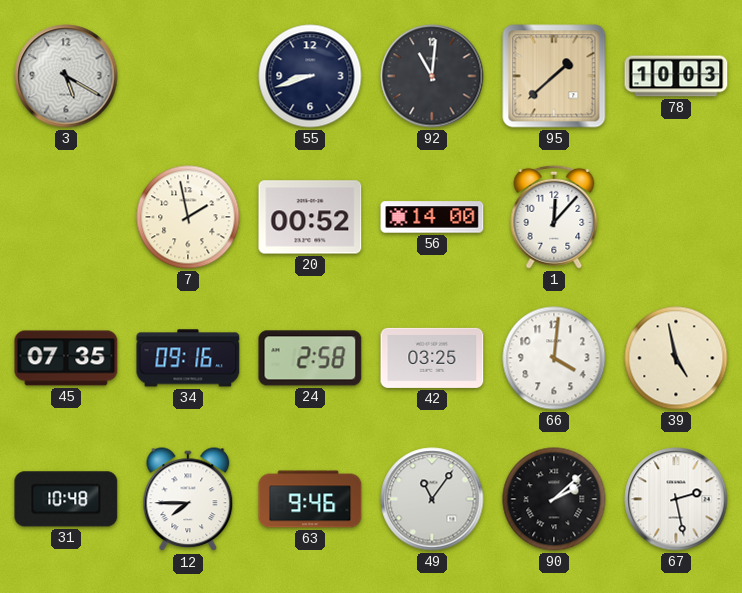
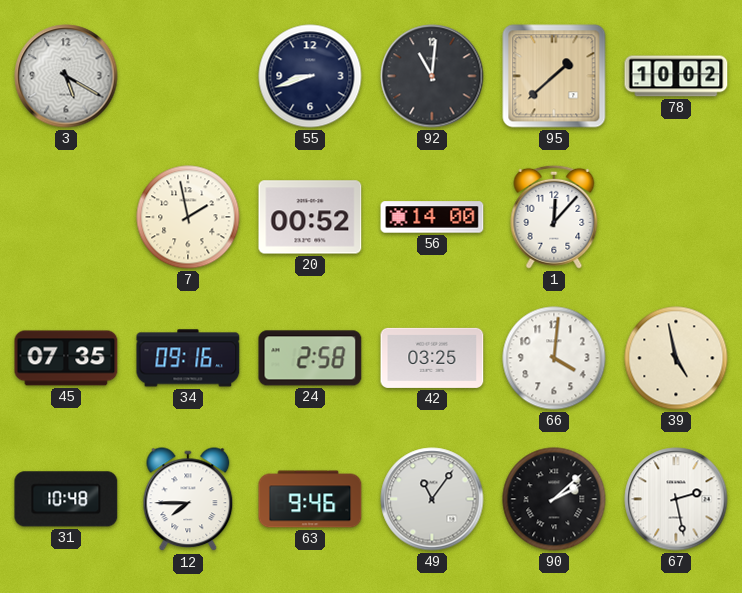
78: 10:03 -> 10:02 (676, 76)
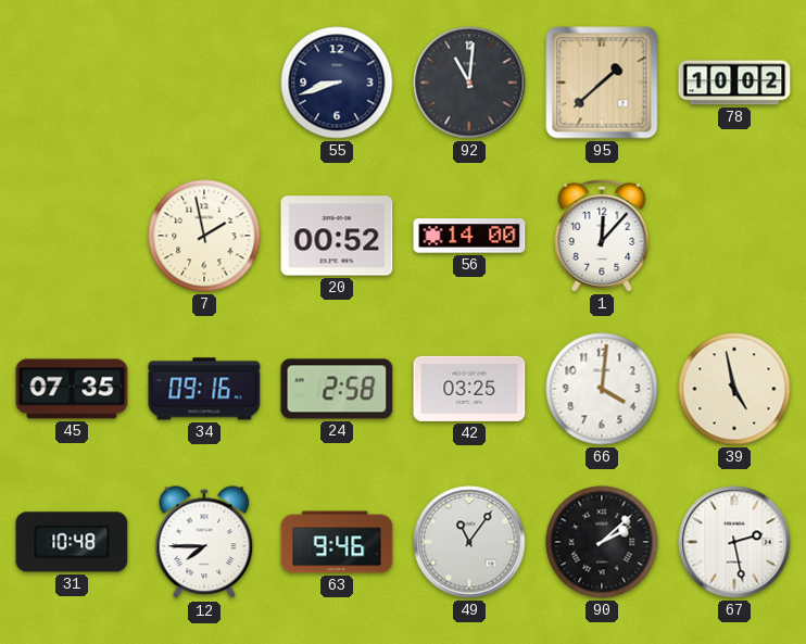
3: 5:20 -> none (66, 76)
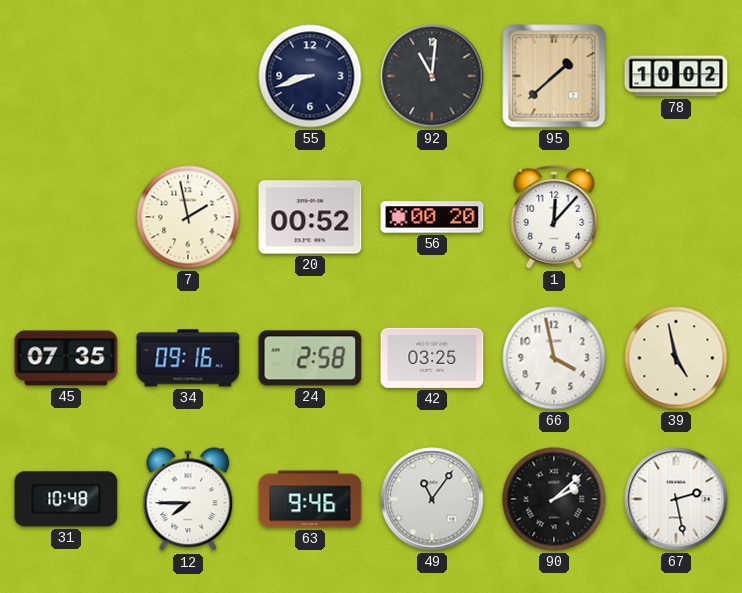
56: 14:00 -> 00:20 (432, 217)
66: 4:01 -> 3:58 (554, 358)
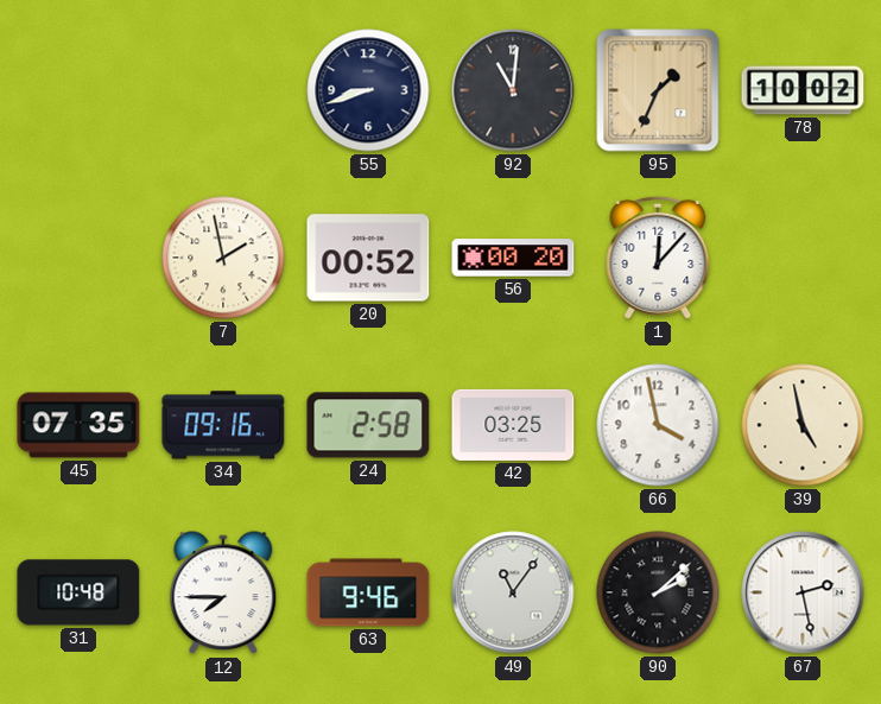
95: 1:38 -> 1:34 (658, 90)
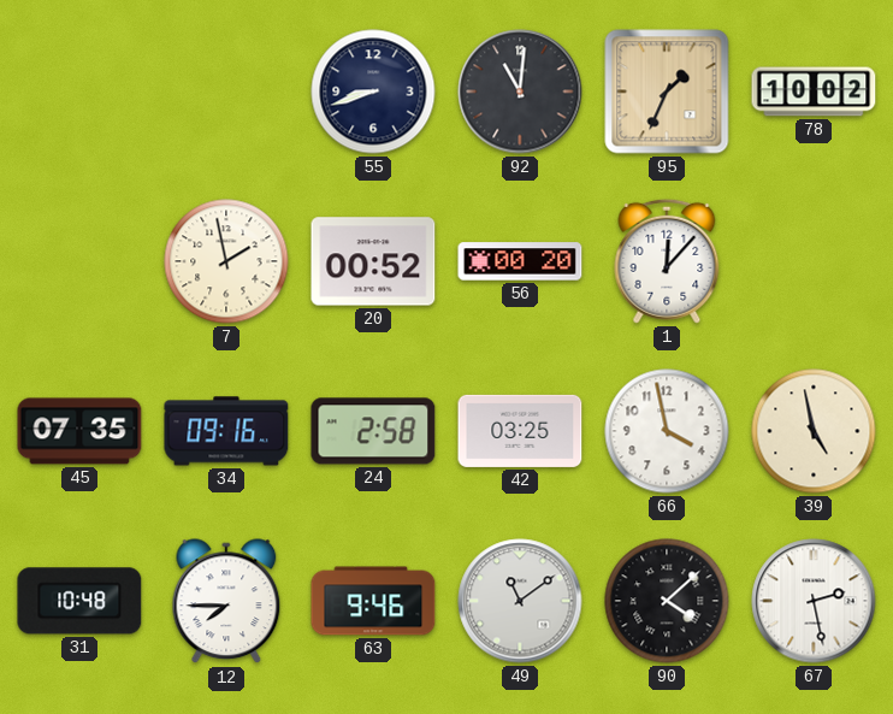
49: 11:06 -> 11:09 (520, 601)
90: 2:08 -> 4:08 (667, 601)
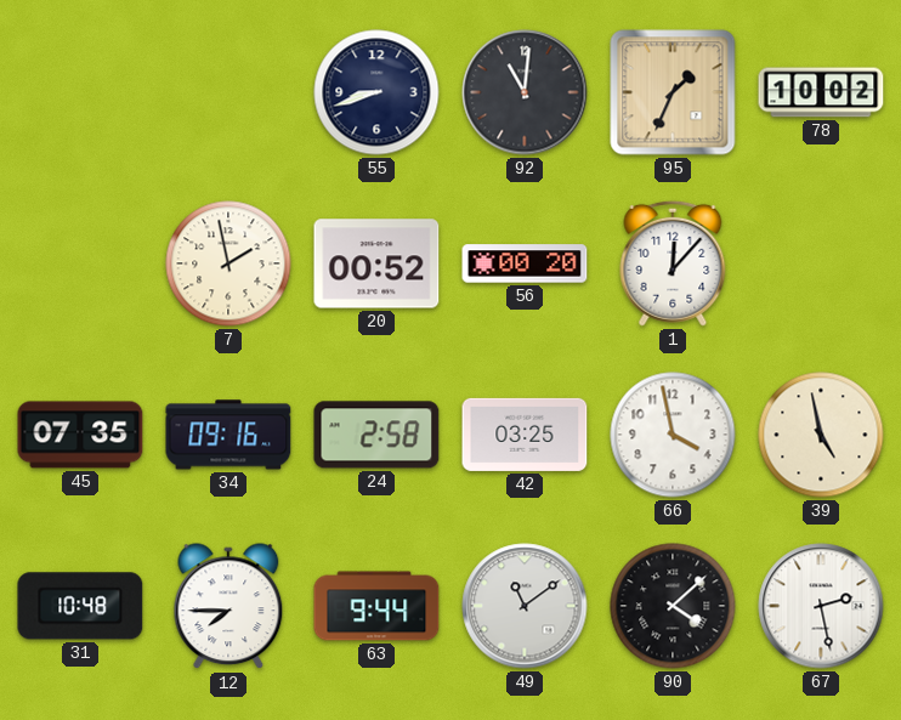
63: 9:46 -> 9:44 (376, 606)
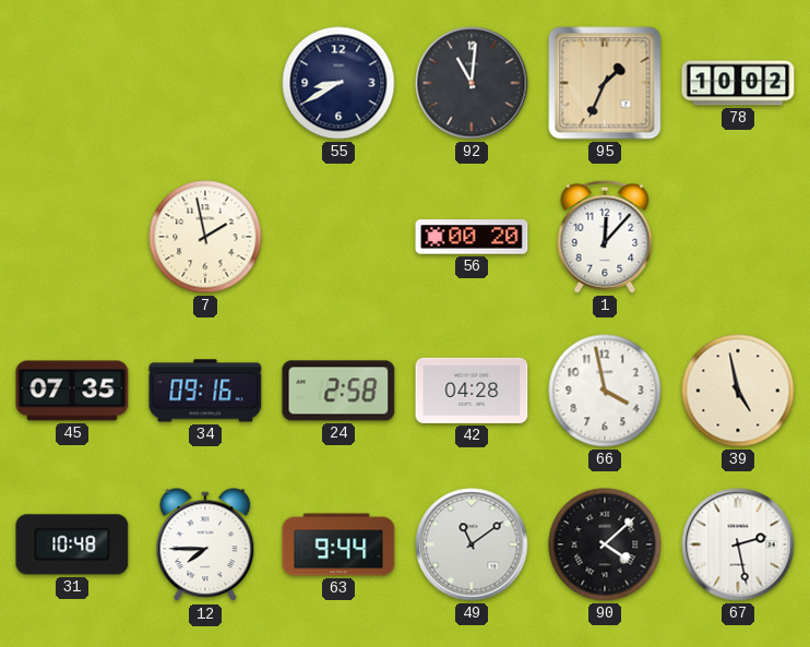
55: 8:42 -> 8:40 (338, 83)
20: 00:52 -> none (376, 263)
42: 03:25 -> 04:28 (472, 391)
